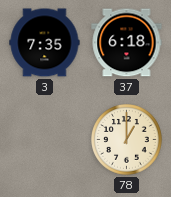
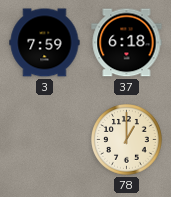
3: 7:35 -> 7:59 (45, 43)
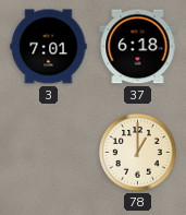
3: 7:59 -> 7:01 (49, 47)
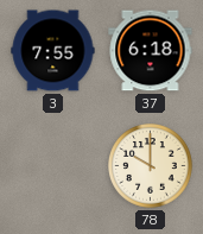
3: 7:01 -> 7:55 (53, 51)
78: 1:00 -> 10:00 (151, 166)
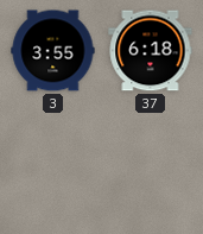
3: 7:55 -> 3:55 (53, 51)
78: 10:00 -> none (151, 166)
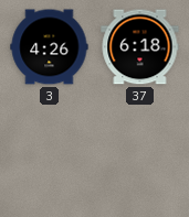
3: 3:55 -> 4:26 (50, 47)
